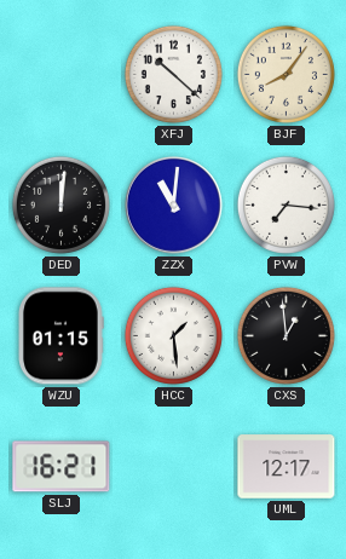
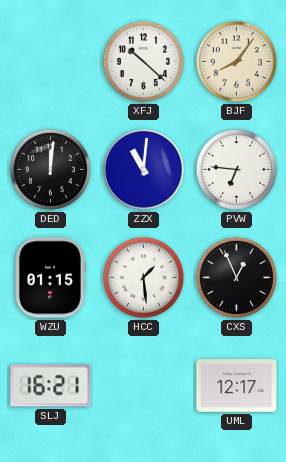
PVW: 7:16 -> 6:46 (236, 169)
CXS: 12:59 -> 12:56 (236, 277)
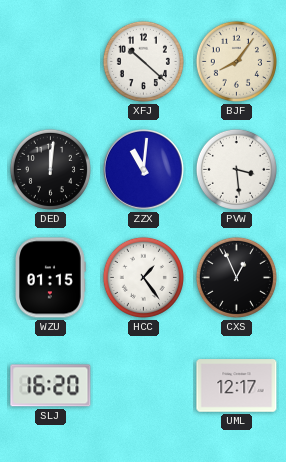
PVW: 6:46 -> 3:29 (236, 169)
HCC: 1:29 -> 1:24 (143, 277)
SLJ: 16:21 -> 16:20 (51, 386)
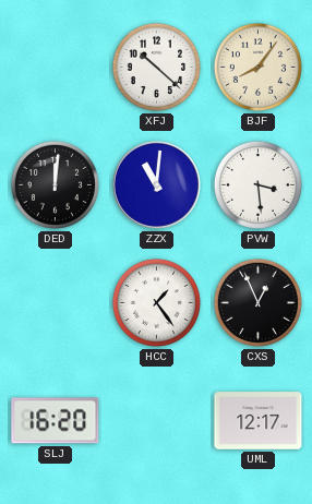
WZU: 01:15 -> none (50, 278)
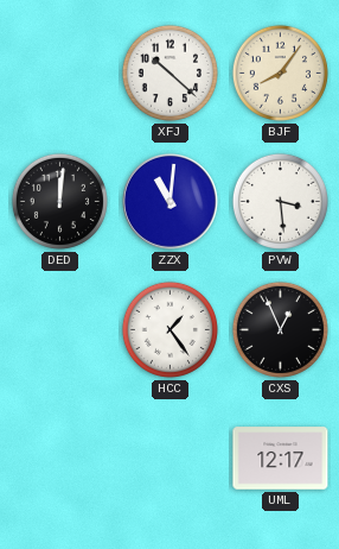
SLJ: 16:20 -> none (56, 421)
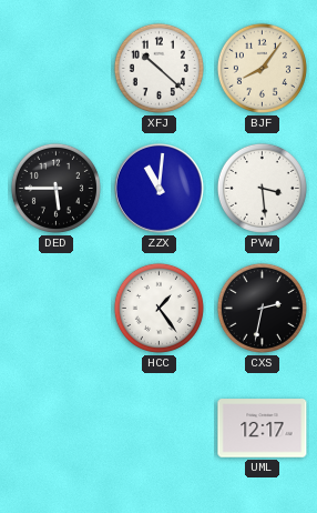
DED: 12:01 -> 5:45 (55, 188)
CXS: 12:56 -> 2:32 (262, 308)
